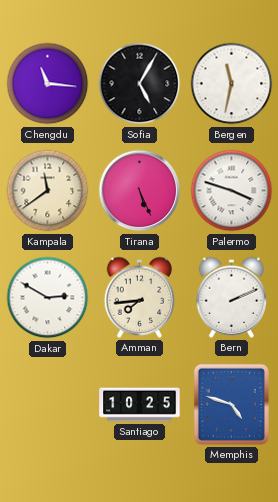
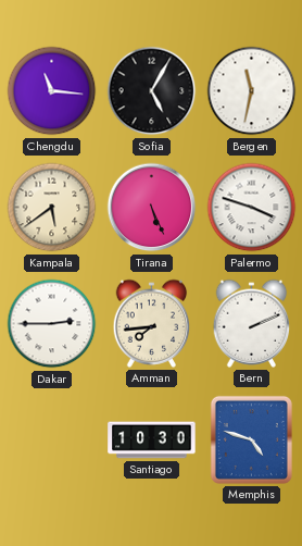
Kampala: 11:39 -> 5:39 (52, 208)
Dakar: 2:50 -> 2:45 (52, 324)
Santiago: 10:25 -> 10:30 (152, 440)
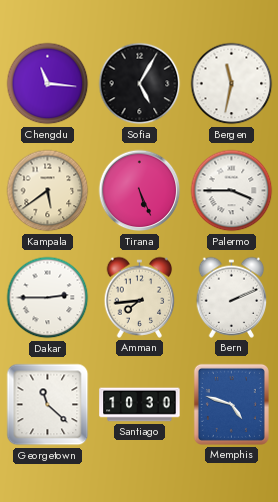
Palermo: 3:48 -> 3:45 (232, 191)
Georgetown: none -> 11:22 (48, 405)
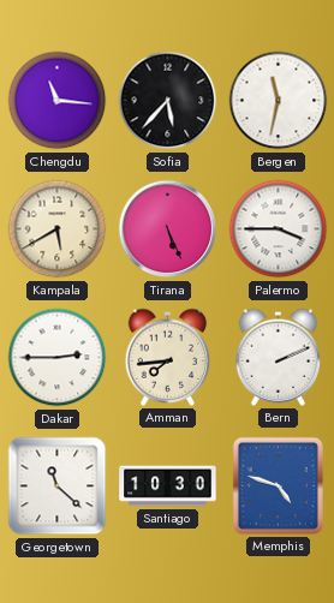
Sofia: 5:05 -> 5:37 (168, 101)
Kampala: 5:39 -> 5:40 (58, 229)
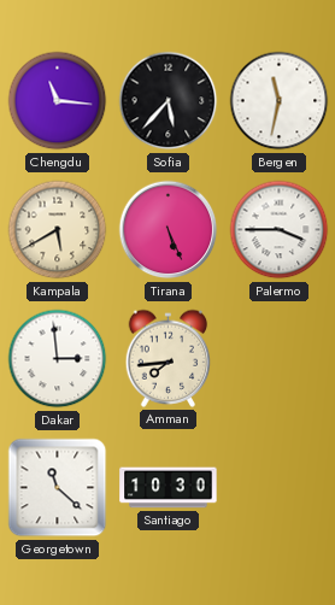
Dakar: 2:45 -> 2:59 (58, 359)
Bern: 2:11 -> none (279, 357)
Memphis: 4:48 -> none (278, 485)
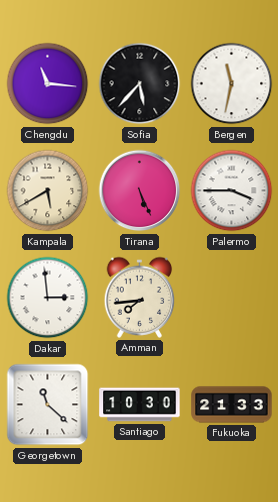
Fukuoka: none -> 21:33 (232, 405)
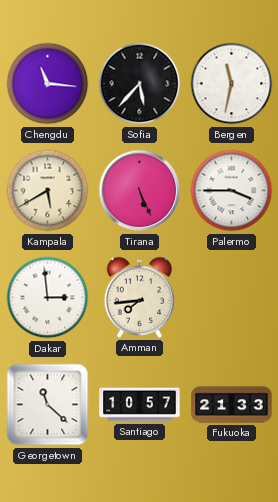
Santiago: 10:30 -> 10:57 (140, 405)
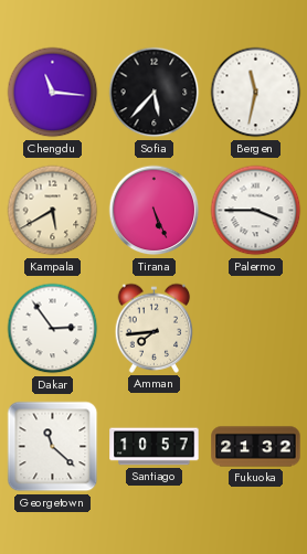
Dakar: 2:59 -> 2:54 (53, 329)
Fukuoka: 21:33 -> 21:32 (256, 447)
